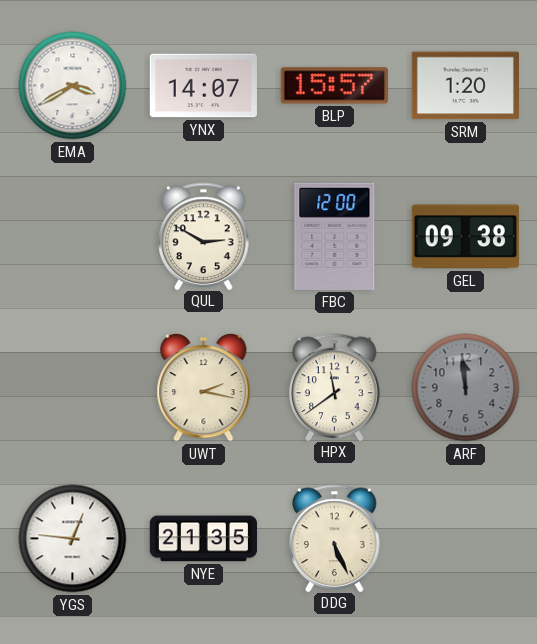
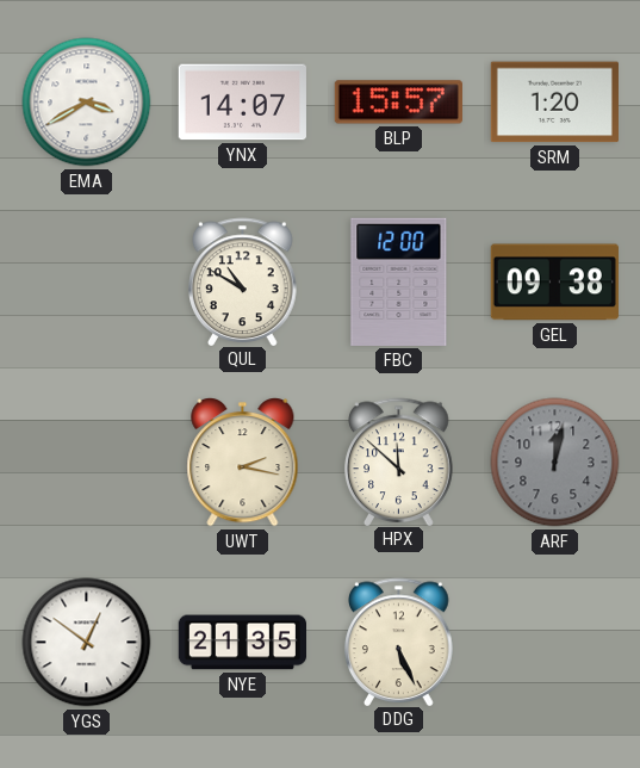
QUL: 2:50 -> 10:50 (243, 281)
HPX: 11:39 -> 11:52 (399, 462)
ARF: 11:59 -> 12:02 (555, 463)
YGS: 12:46 -> 12:51 (87, 643)
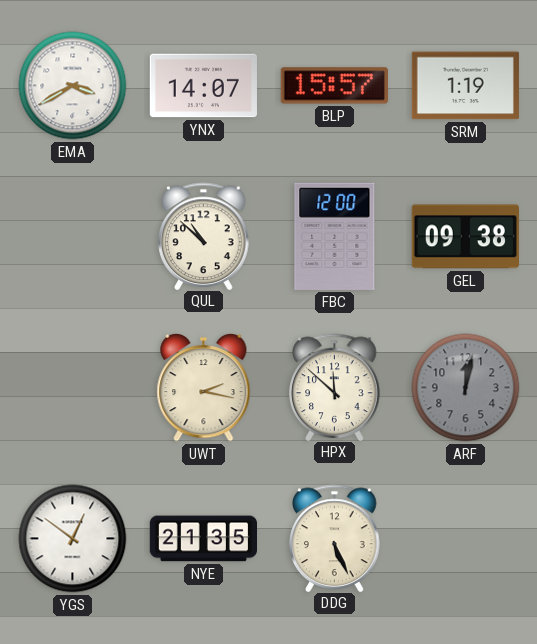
SRM: 1:20 -> 1:19 (465, 86)
QUL: 10:50 -> 10:52 (204, 236)
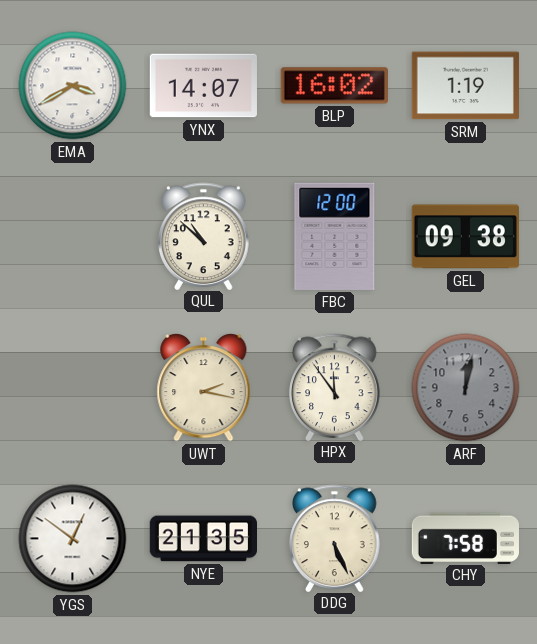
BLP: 15:57 -> 16:02 (334, 86)
HPX: 11:52 -> 11:54 (335, 387)
CHY: none -> 7:58 (465, 538)
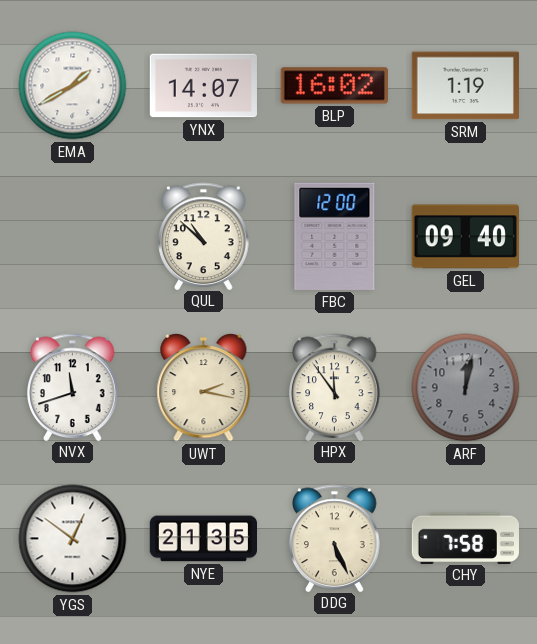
EMA: 3:40 -> 1:40 (73, 86)
GEL: 09:38 -> 09:40 (465, 237)
NVX: none -> 11:42 (73, 387)
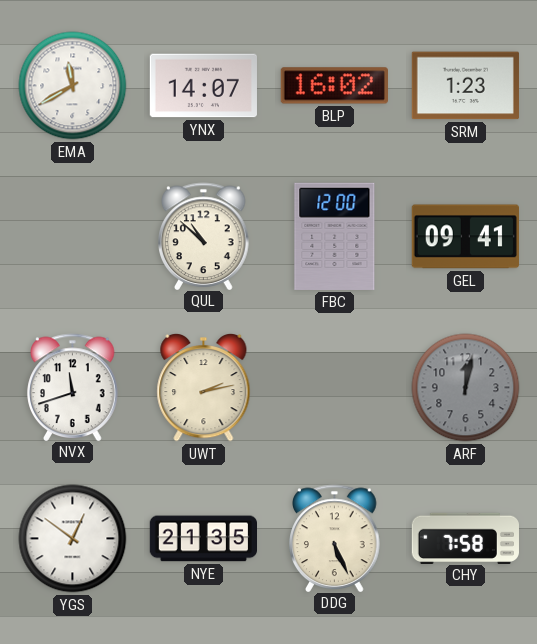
EMA: 1:40 -> 11:40 (73, 86)
SRM: 1:19 -> 1:23 (465, 86)
GEL: 09:40 -> 09:41 (465, 237)
UWT: 2:17 -> 2:13 (204, 387)
HPX: 11:54 -> none (335, 387)
